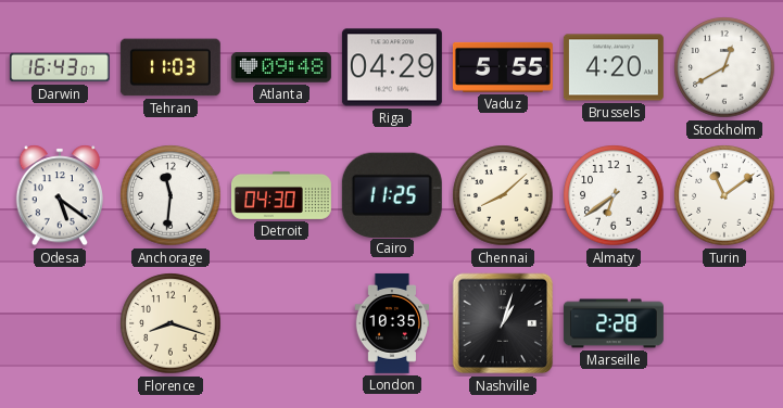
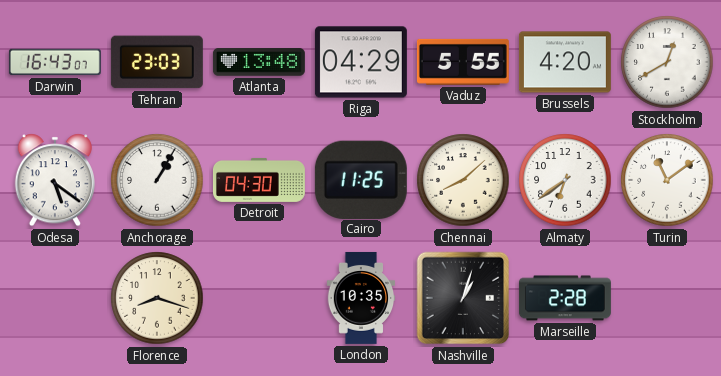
Tehran: 11:03 -> 23:03 (157, 62)
Atlanta: 09:48 -> 13:48 (259, 62)
Anchorage: 11:31 -> 1:05 (157, 180)
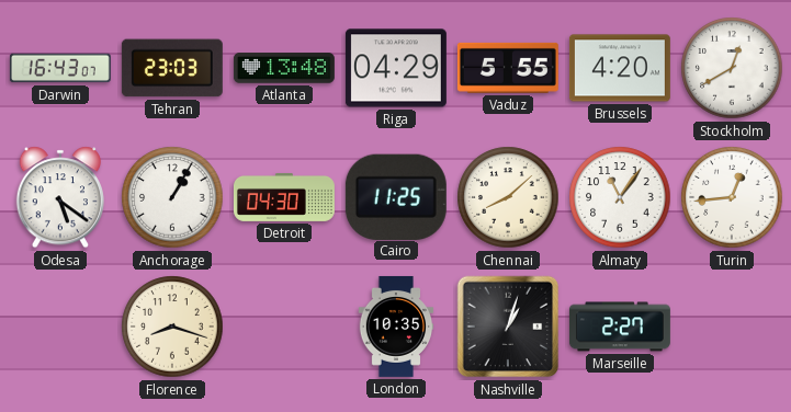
Almaty: 6:39 -> 11:06 (620, 197)
Turin: 11:09 -> 12:44 (732, 197)
Marseille: 2:28 -> 2:27 (620, 327)
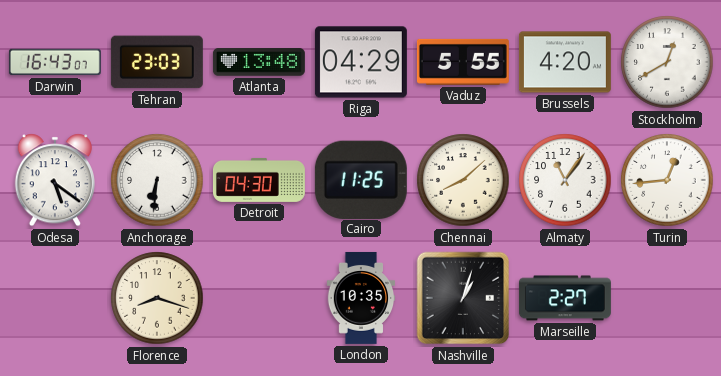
Anchorage: 1:05 -> 6:31 (157, 180)
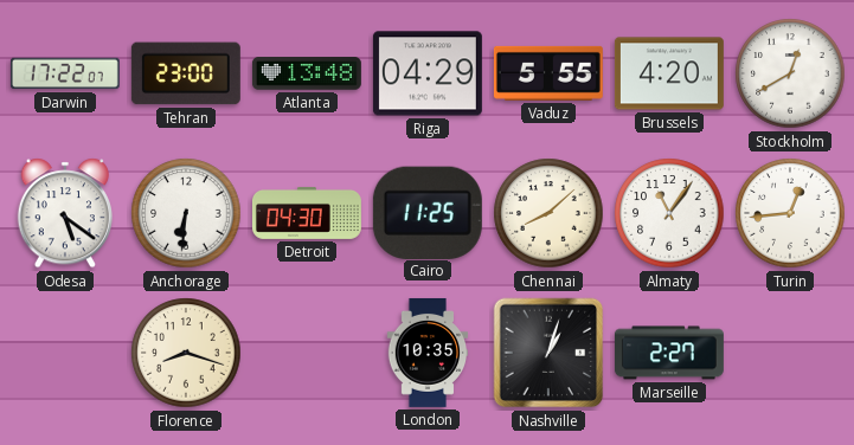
Darwin: 16:43 -> 17:22 (65, 73)
Tehran: 23:03 -> 23:00 (186, 73)
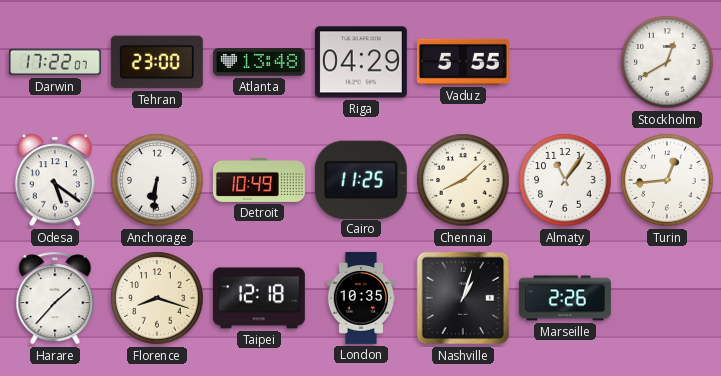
Brussels: 4:20 -> none (669, 73)
Detroit: 04:30 -> 10:49 (259, 180)
Harare: none -> 1:37 (55, 298)
Taipei: none -> 12:18 (259, 298)
Marseille: 2:27 -> 2:26 (565, 298)
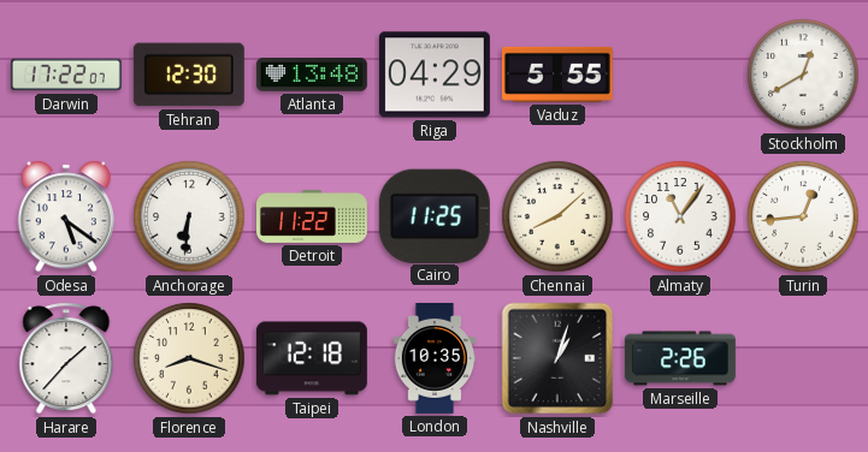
Tehran: 23:00 -> 12:30 (189, 75)
Detroit: 10:49 -> 11:22 (312, 216)
